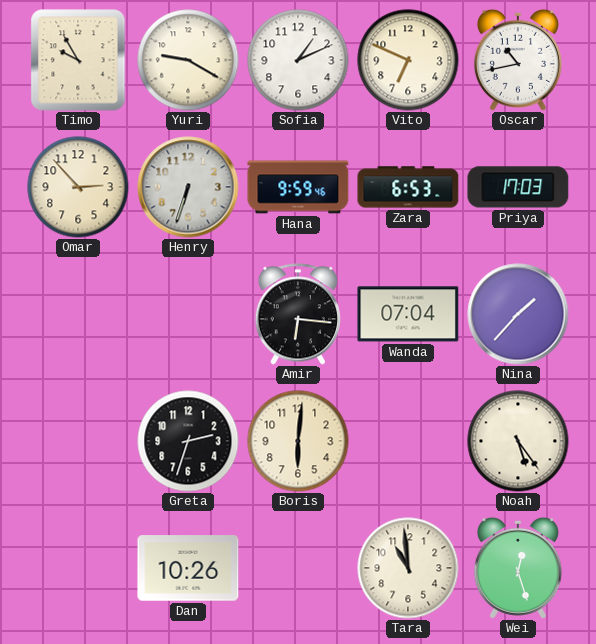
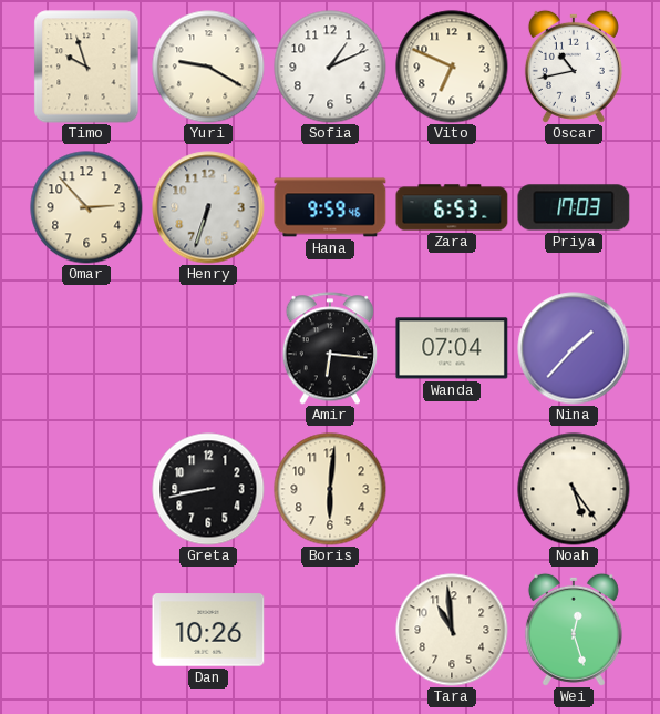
Timo: 9:55 -> 9:57 (86, 67)
Greta: 2:33 -> 8:43 (208, 489)
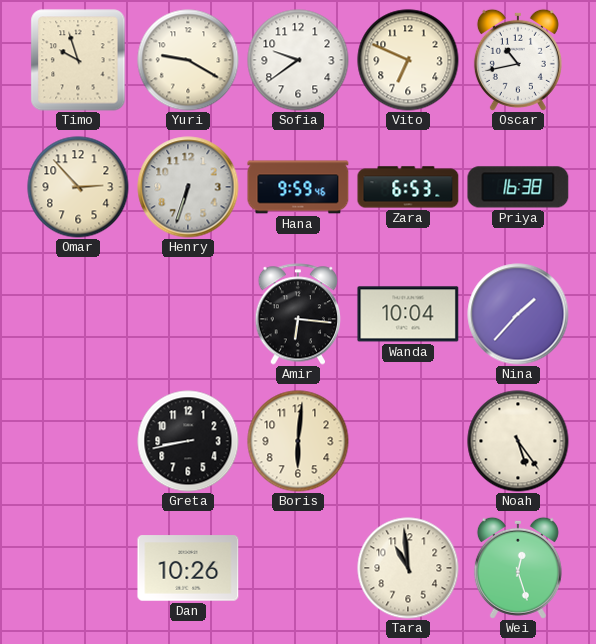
Sofia: 1:11 -> 9:39 (298, 60)
Priya: 17:03 -> 16:38 (518, 187)
Wanda: 07:04 -> 10:04 (408, 314)
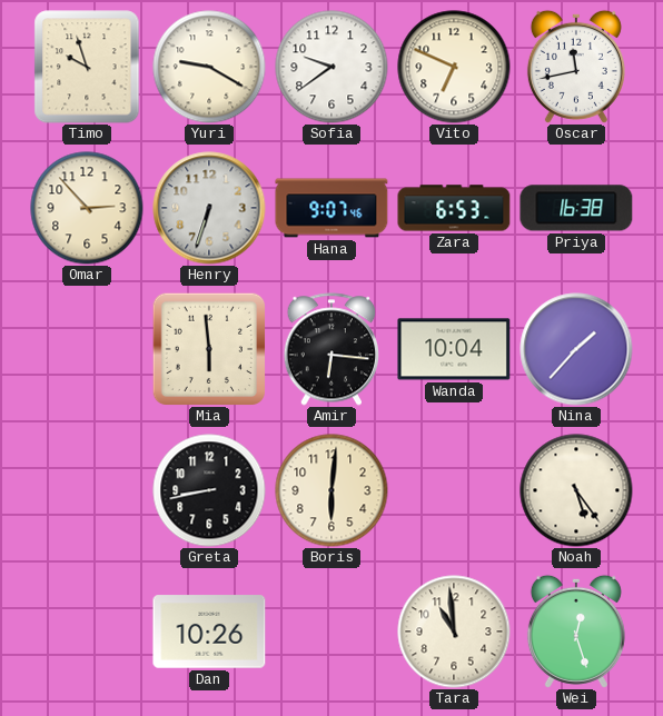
Oscar: 10:43 -> 11:43 (576, 67)
Hana: 9:59 -> 9:07 (331, 208)
Mia: none -> 5:59 (208, 348)
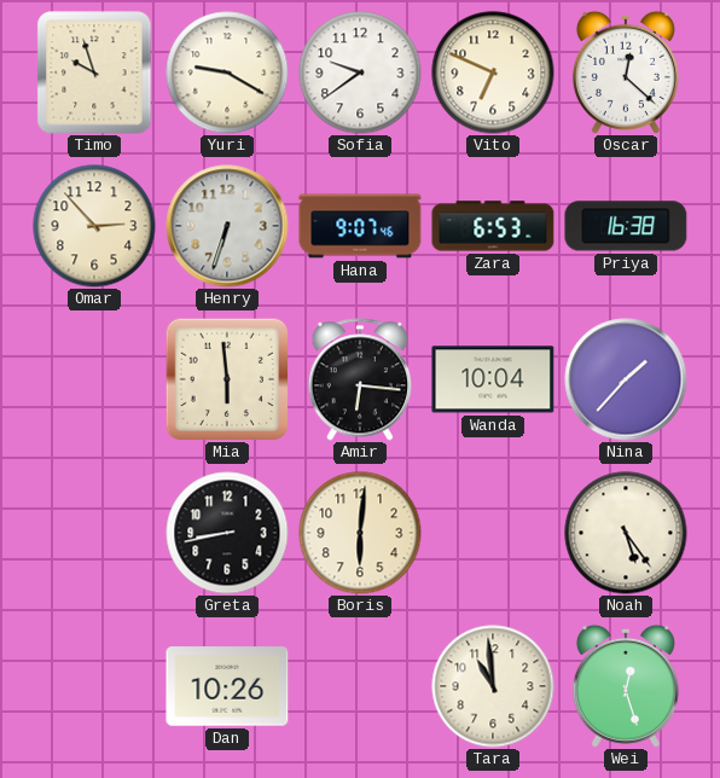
Oscar: 11:43 -> 12:22 (626, 72)
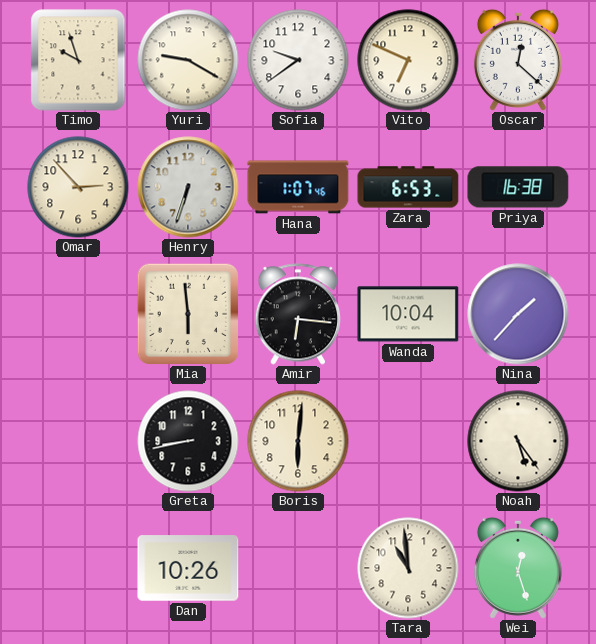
Hana: 9:07 -> 1:07 (298, 187)
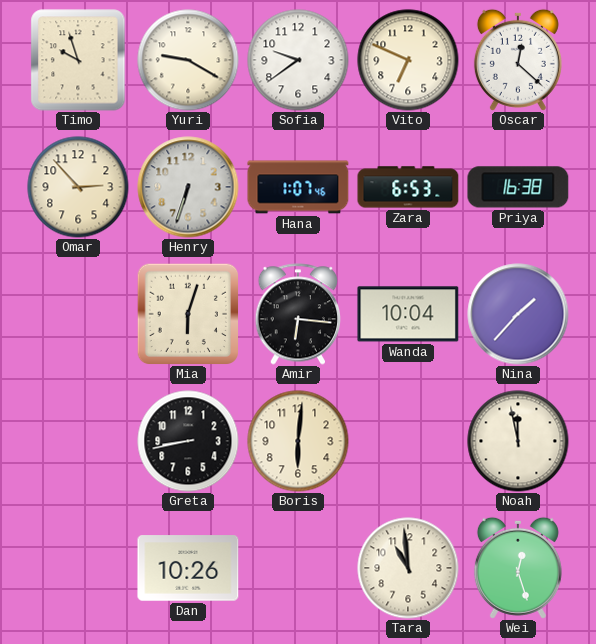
Mia: 5:59 -> 6:03 (187, 313)
Noah: 5:24 -> 11:58 (518, 441)
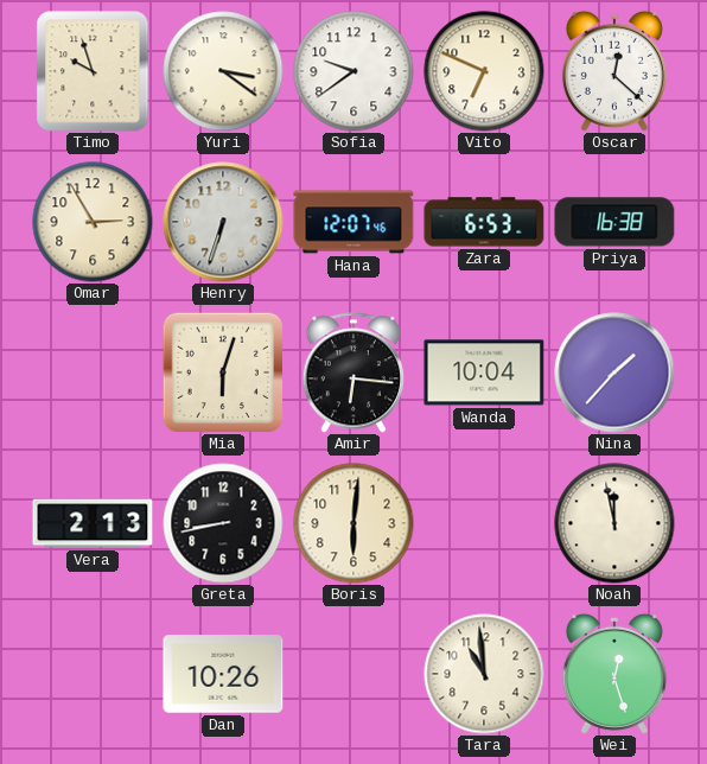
Yuri: 9:20 -> 3:21 (223, 71)
Omar: 2:53 -> 2:55 (93, 222)
Hana: 1:07 -> 12:07 (353, 222)
Vera: none -> 2:13 (93, 523)
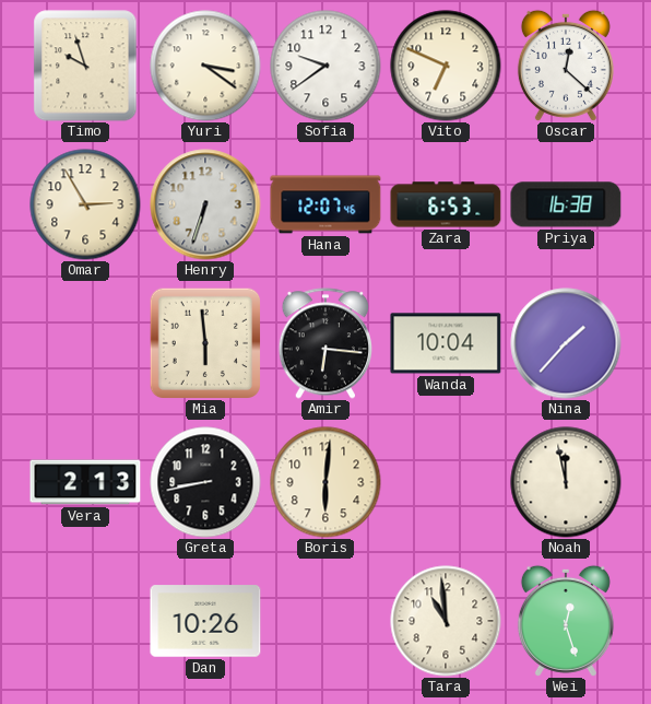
Mia: 6:03 -> 5:59 (204, 342)
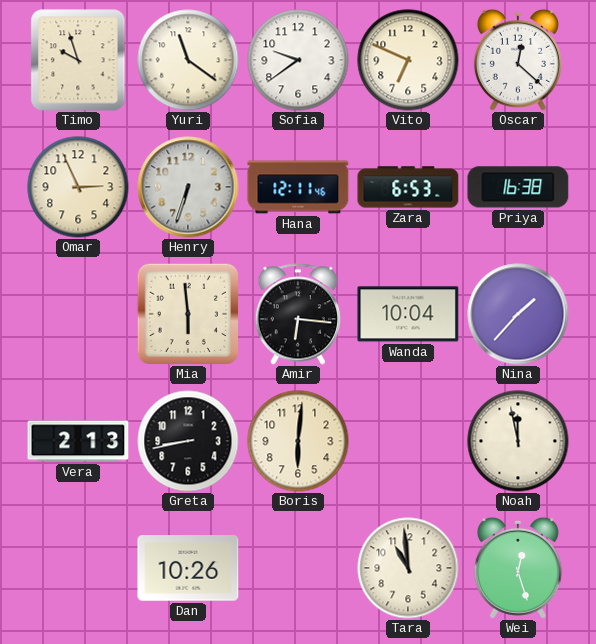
Yuri: 3:21 -> 11:21 (188, 60)
Omar: 2:55 -> 2:56 (78, 187)
Hana: 12:07 -> 12:11 (298, 187)
